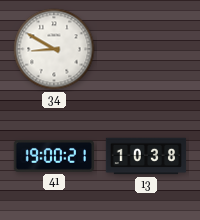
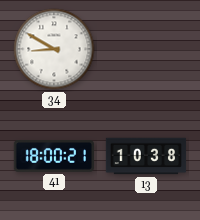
41: 19:00 -> 18:00 (53, 157)
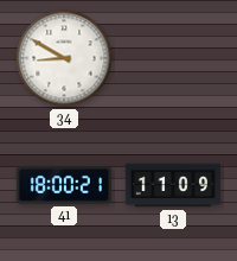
13: 10:38 -> 11:09 (173, 185)
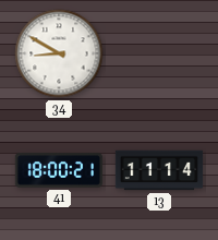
13: 11:09 -> 11:14 (159, 170)
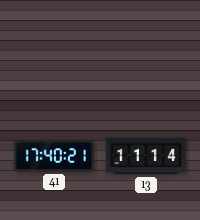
34: 8:50 -> none (59, 53)
41: 18:00 -> 17:40 (53, 157)
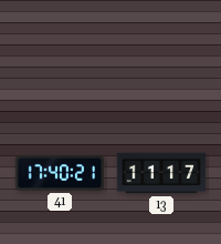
13: 11:14 -> 11:17 (161, 173)
